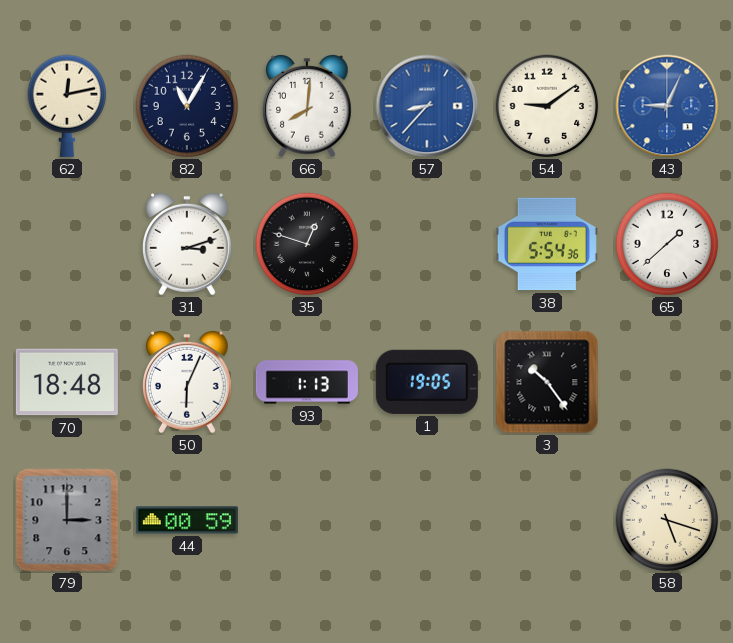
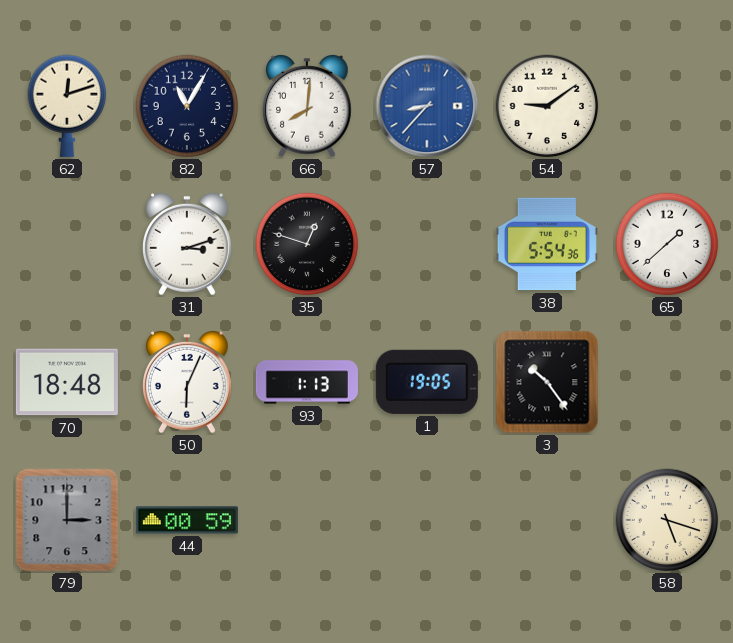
62: 12:13 -> 12:12 (67, 106)
43: 9:04 -> none (667, 106)
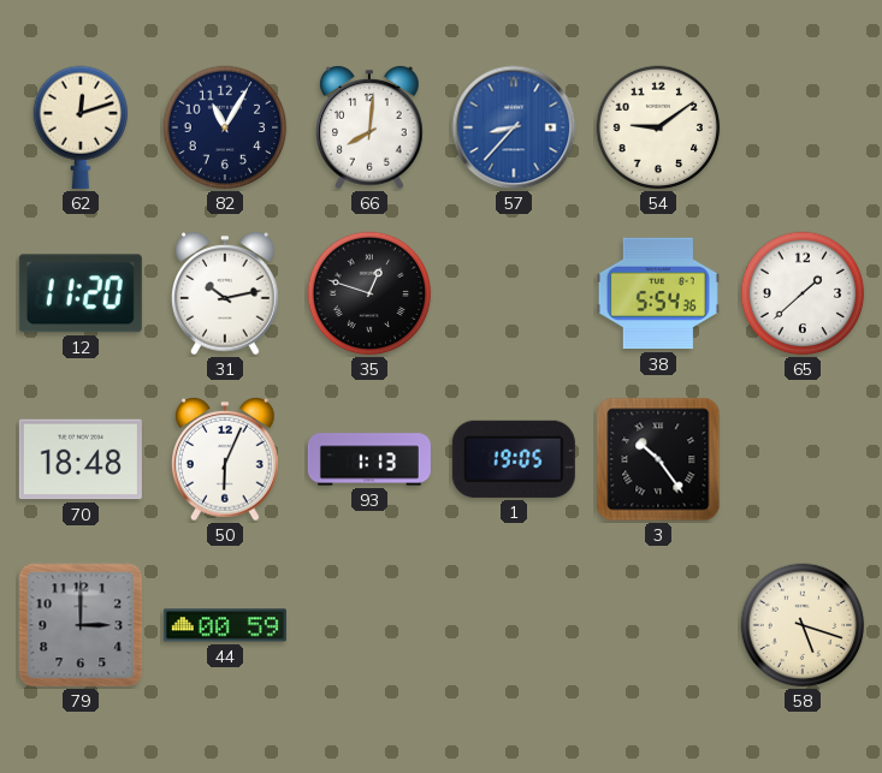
12: none -> 11:20 (81, 293)
31: 3:12 -> 10:13 (225, 293)
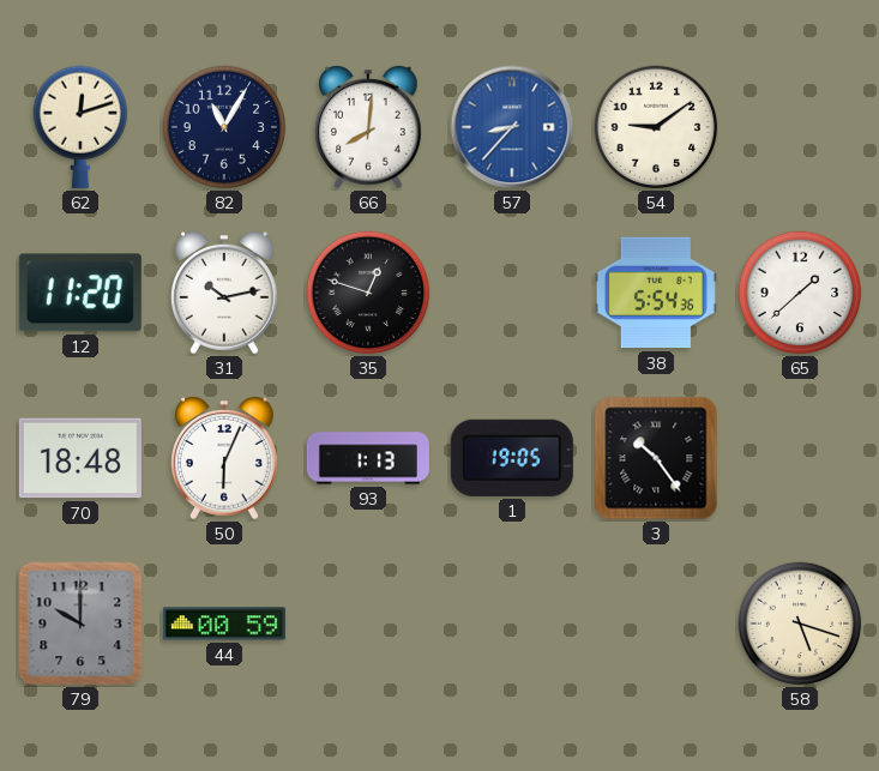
79: 3:00 -> 10:00 (80, 624)
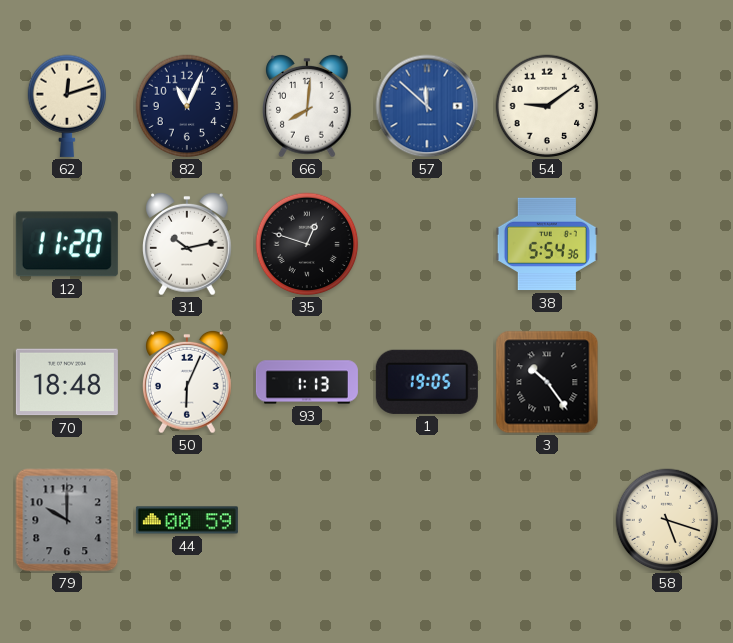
82: 11:05 -> 11:04 (187, 106)
57: 8:37 -> 11:52 (427, 106)
65: 1:38 -> none (800, 293)
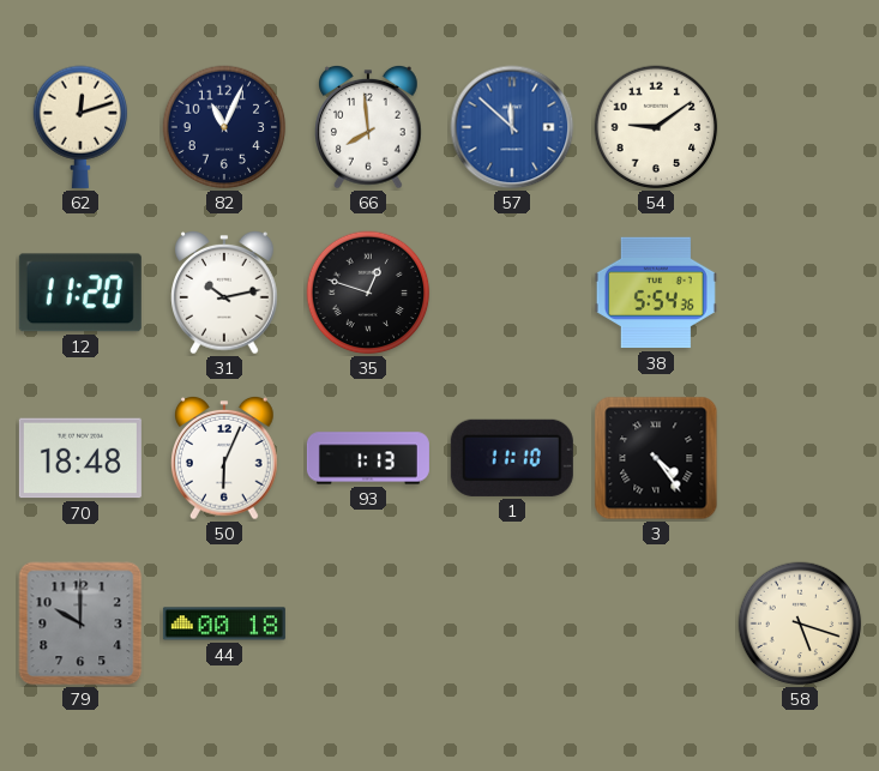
66: 8:01 -> 7:59 (368, 127)
1: 19:05 -> 11:10 (512, 458)
3: 10:24 -> 4:24 (656, 458)
44: 00:59 -> 00:18 (224, 624)
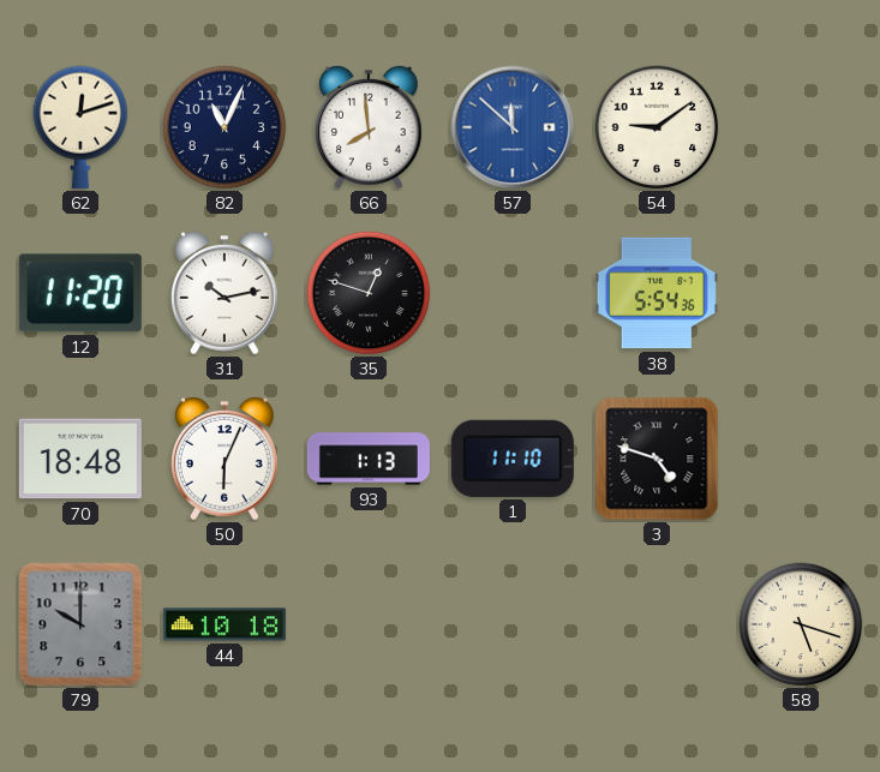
3: 4:24 -> 4:48 (657, 459)
44: 00:18 -> 10:18 (225, 624)
